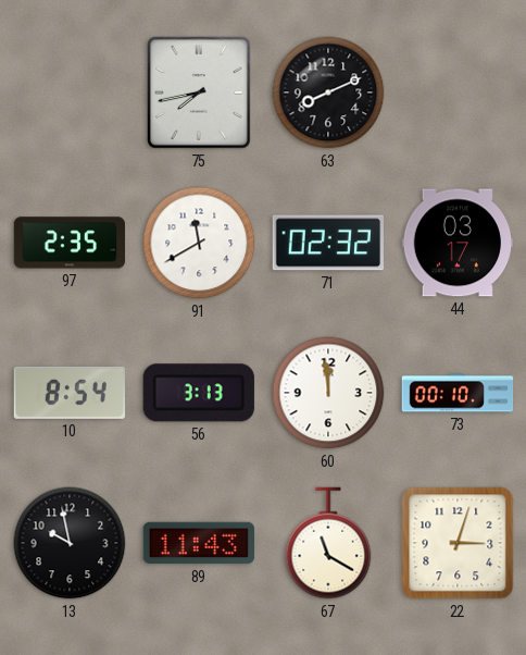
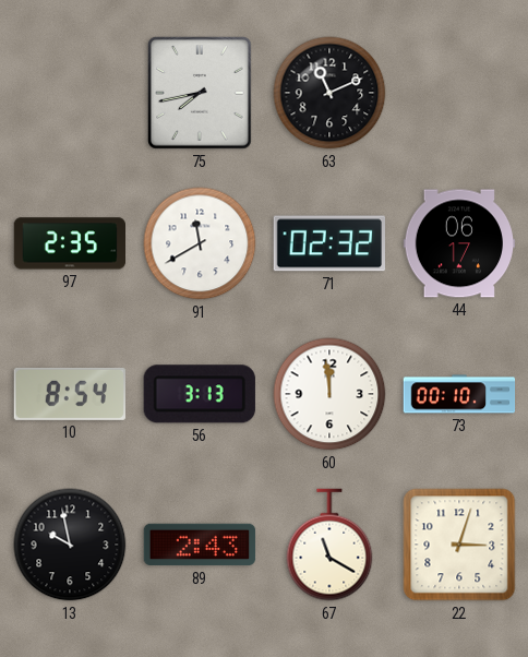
63: 8:11 -> 11:11 (329, 93)
44: 03:17 -> 06:17 (459, 243)
89: 11:43 -> 2:43 (200, 545)
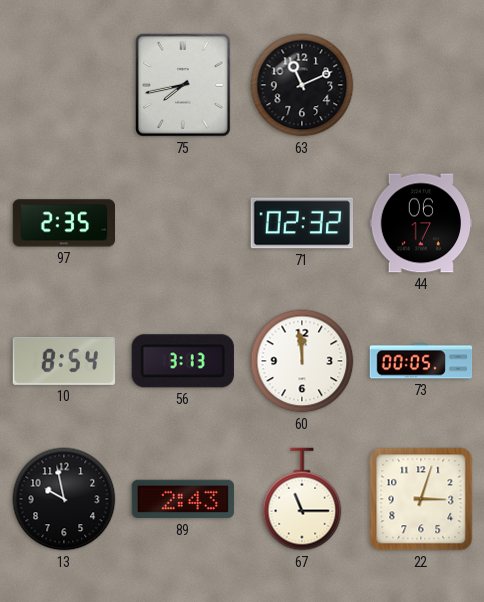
91: 11:40 -> none (200, 243)
73: 00:10 -> 00:05 (421, 361)
67: 11:20 -> 11:15 (302, 499)
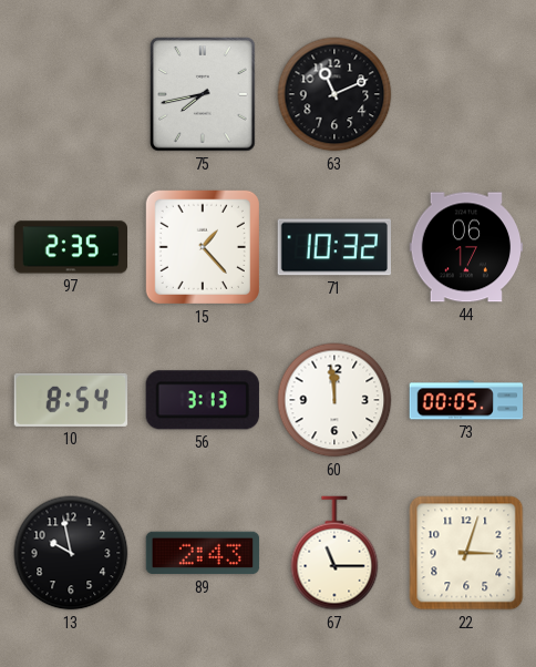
15: none -> 1:23 (203, 247)
71: 02:32 -> 10:32 (333, 247)
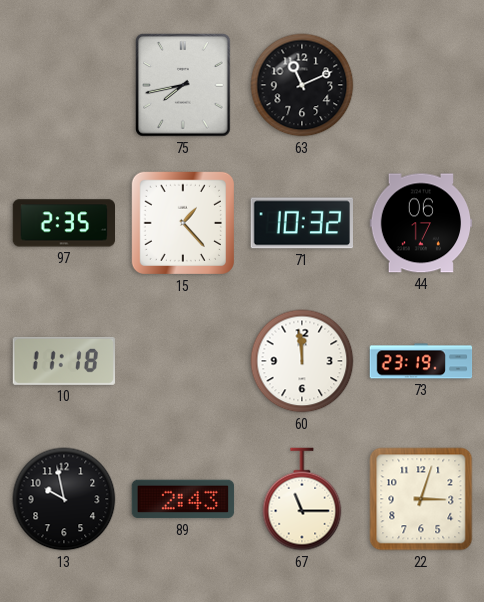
10: 8:54 -> 11:18 (64, 361)
56: 3:13 -> none (203, 400)
73: 00:05 -> 23:19 (421, 361)
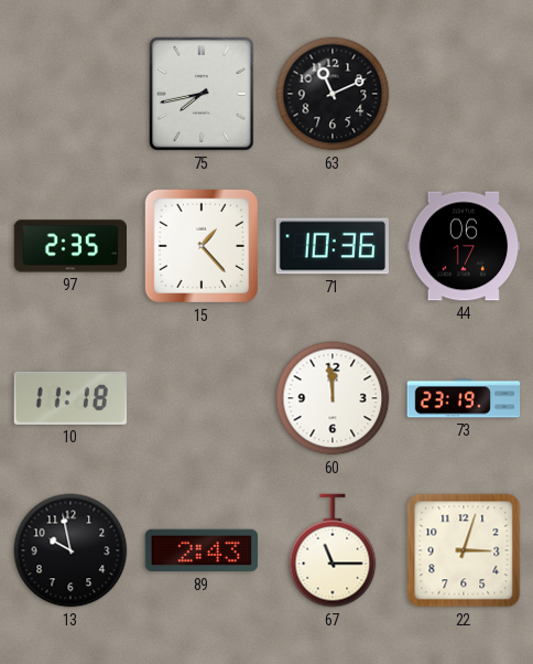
71: 10:32 -> 10:36 (331, 246)
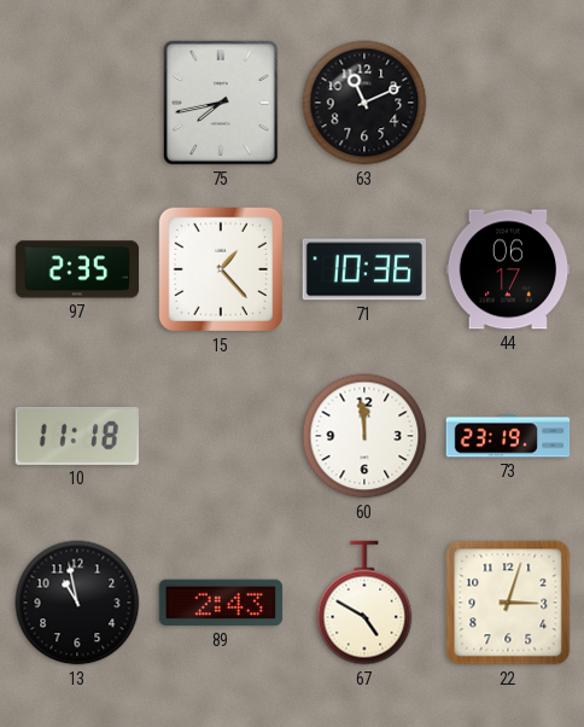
13: 9:58 -> 10:58 (77, 603)
67: 11:15 -> 4:50 (364, 603)
